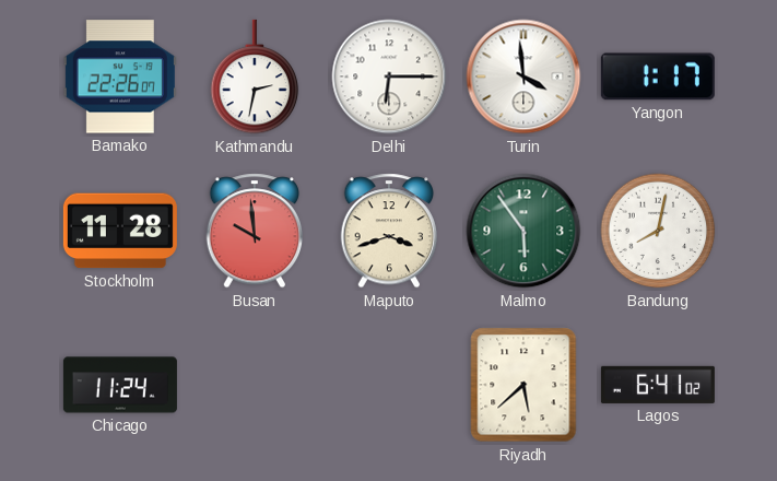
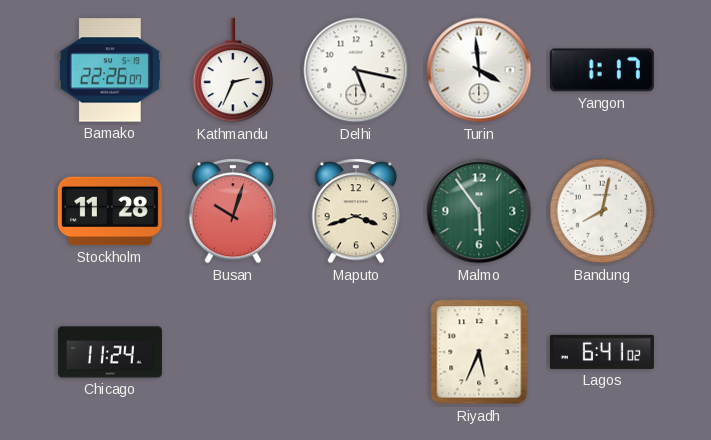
Kathmandu: 2:32 -> 2:34 (233, 70)
Delhi: 6:15 -> 5:17 (356, 70)
Busan: 9:59 -> 10:03 (233, 211)
Riyadh: 5:38 -> 5:34 (479, 352)
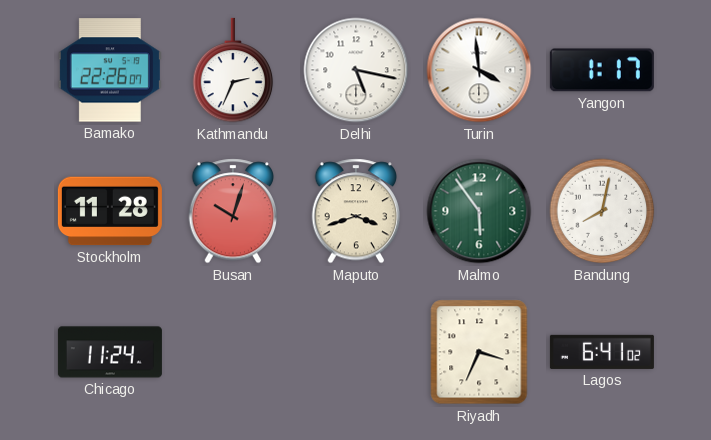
Riyadh: 5:34 -> 3:34 (479, 352)
